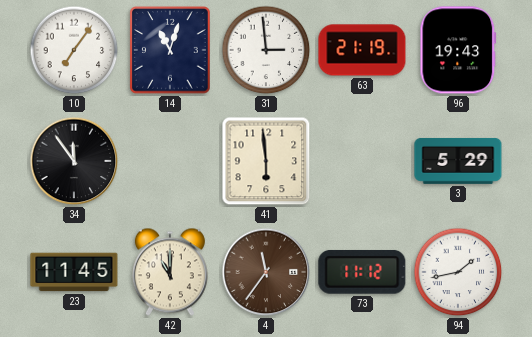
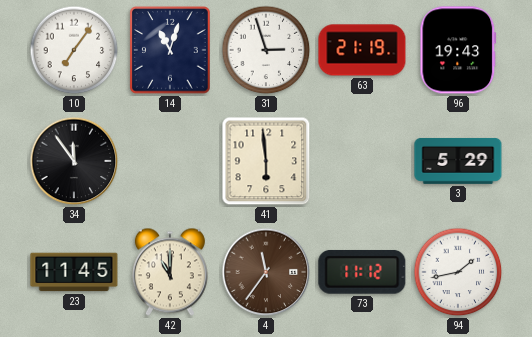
31: 2:59 -> 2:57 (266, 50)
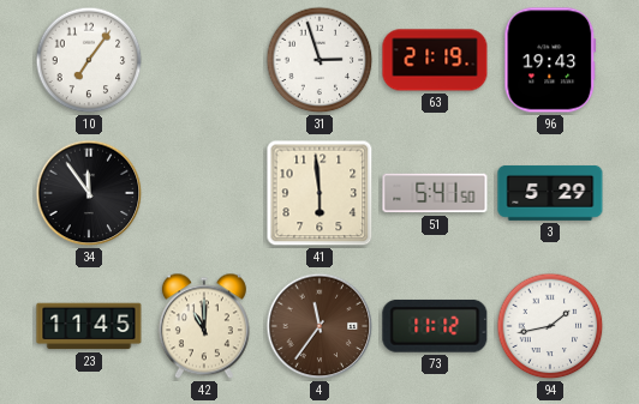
14: 11:03 -> none (170, 50)
51: none -> 5:41 (435, 193)
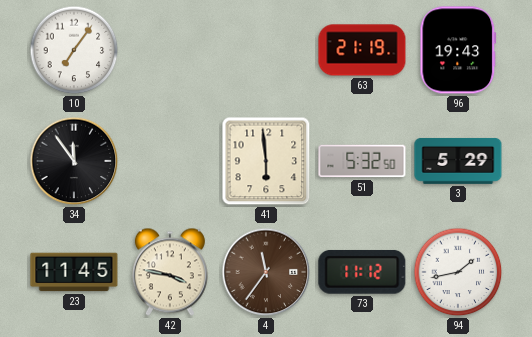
31: 2:57 -> none (319, 60)
51: 5:41 -> 5:32 (362, 161)
42: 11:00 -> 3:47 (170, 272)
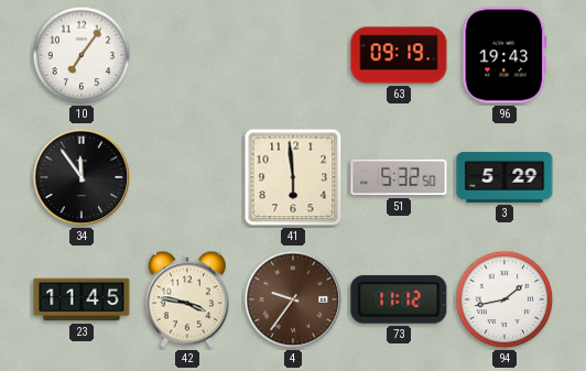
63: 21:19 -> 09:19 (399, 55)
4: 11:36 -> 9:36 (293, 299)
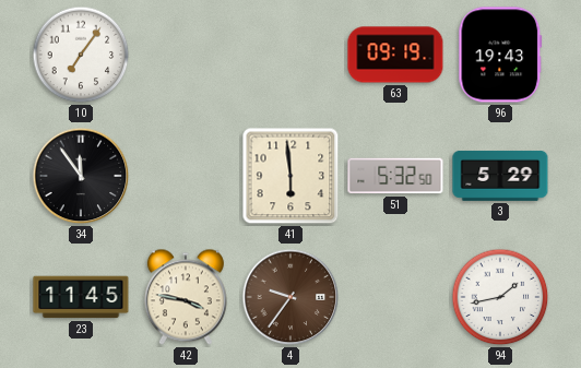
73: 11:12 -> none (399, 299)
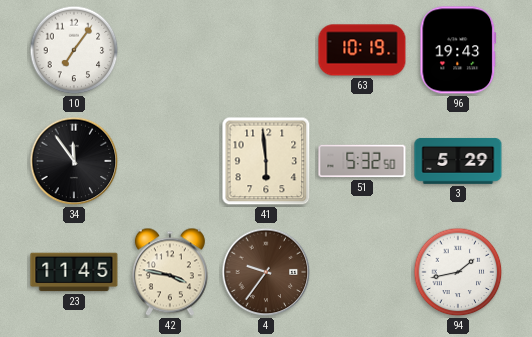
63: 09:19 -> 10:19 (362, 50)
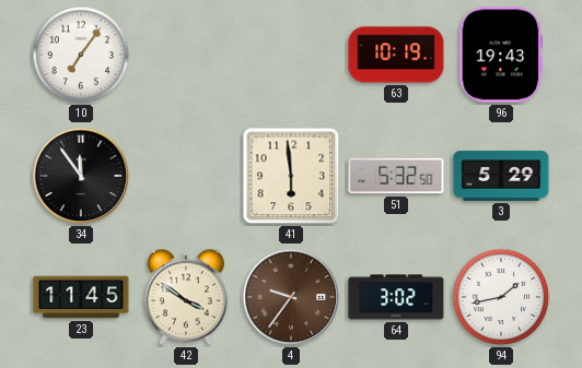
42: 3:47 -> 3:51 (186, 297)
64: none -> 3:02 (396, 297)
